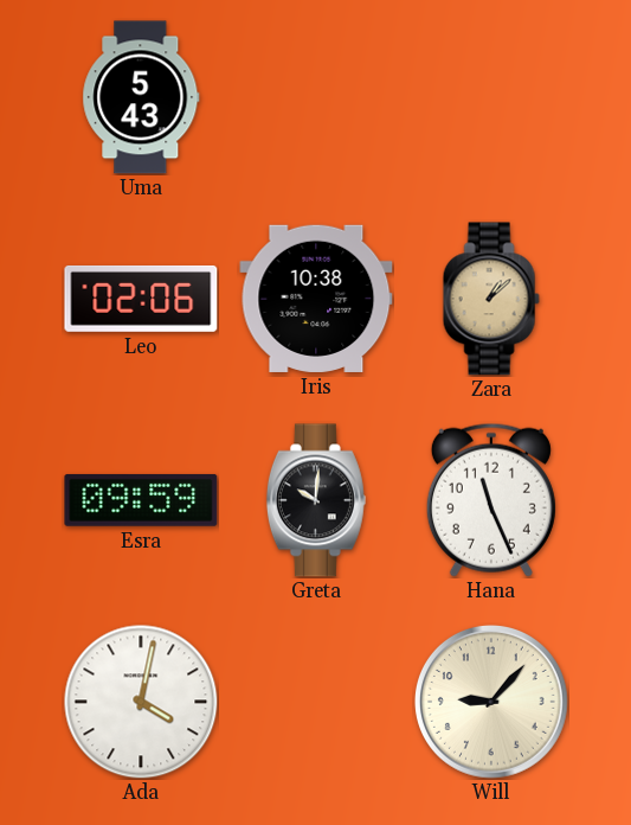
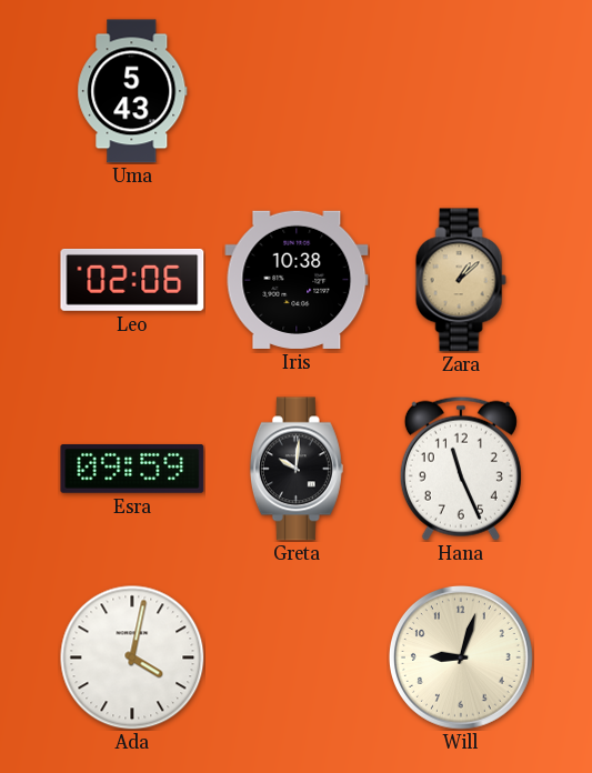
Will: 9:07 -> 9:03 (462, 659)
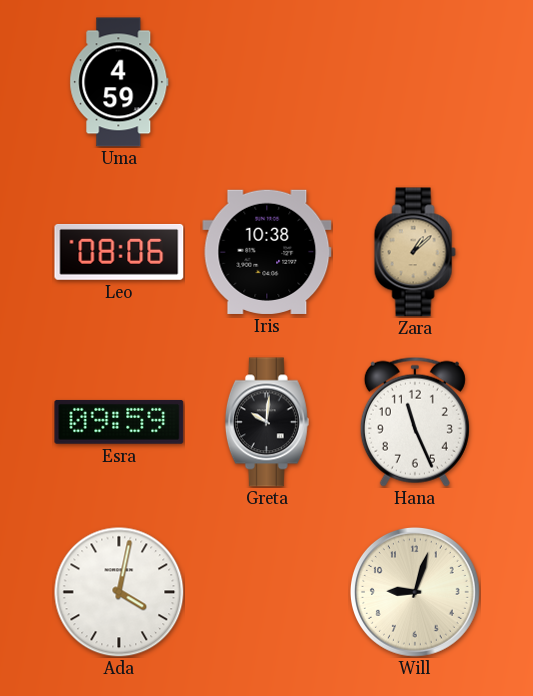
Uma: 5:43 -> 4:59 (119, 82)
Leo: 02:06 -> 08:06 (119, 252)
